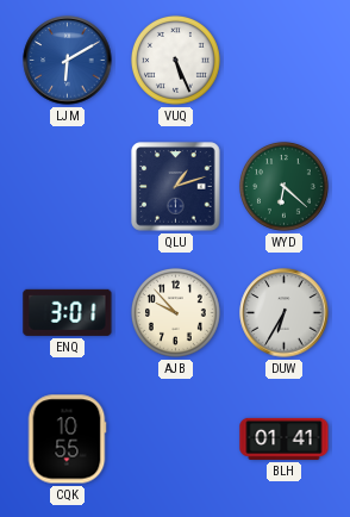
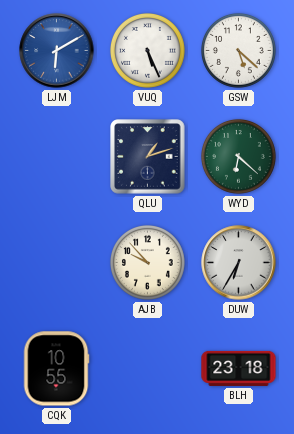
GSW: none -> 5:22 (239, 51)
ENQ: 3:01 -> none (68, 312)
BLH: 01:41 -> 23:18 (239, 368)
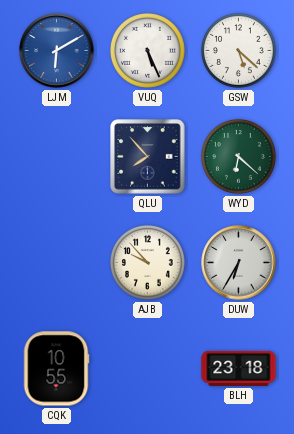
QLU: 1:12 -> 7:53 (148, 157)
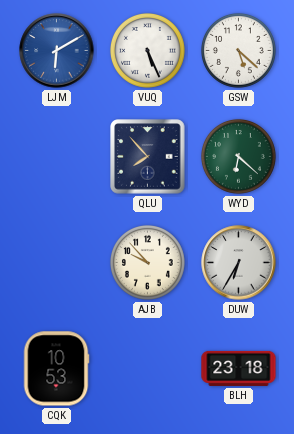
CQK: 10:55 -> 10:53 (56, 369)
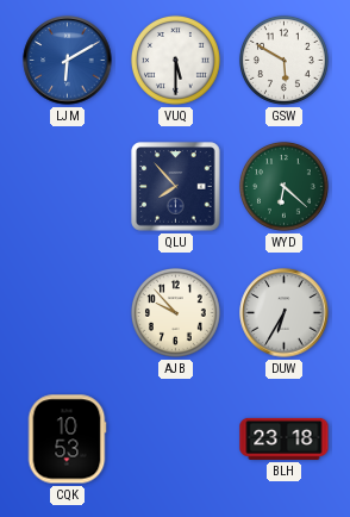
VUQ: 5:26 -> 5:30 (176, 61)
GSW: 5:22 -> 5:50 (285, 61)
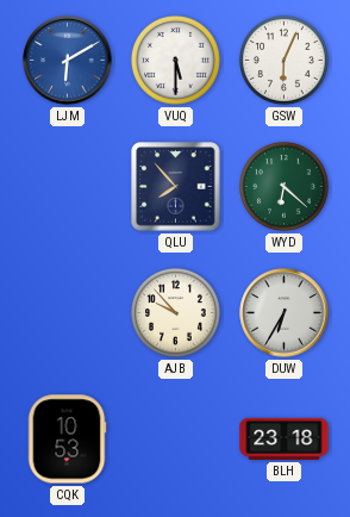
GSW: 5:50 -> 6:04 (285, 61)
